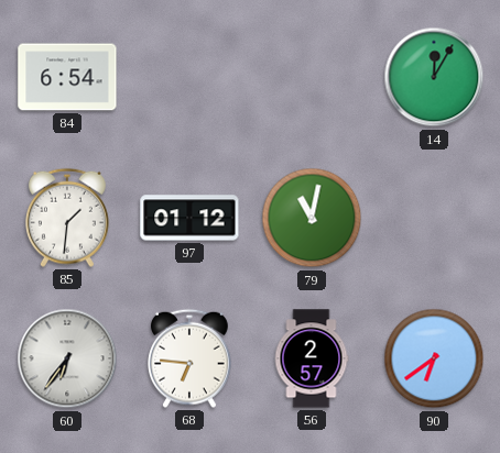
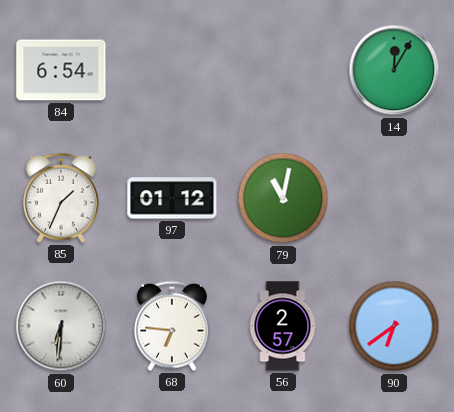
85: 1:31 -> 1:34 (61, 198)
60: 6:36 -> 6:31 (61, 326)
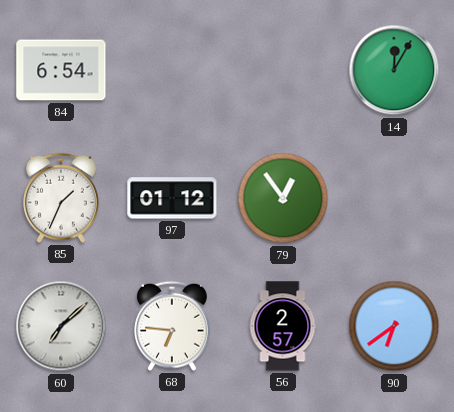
79: 11:02 -> 12:54 (283, 198)
60: 6:31 -> 7:08 (61, 326)
